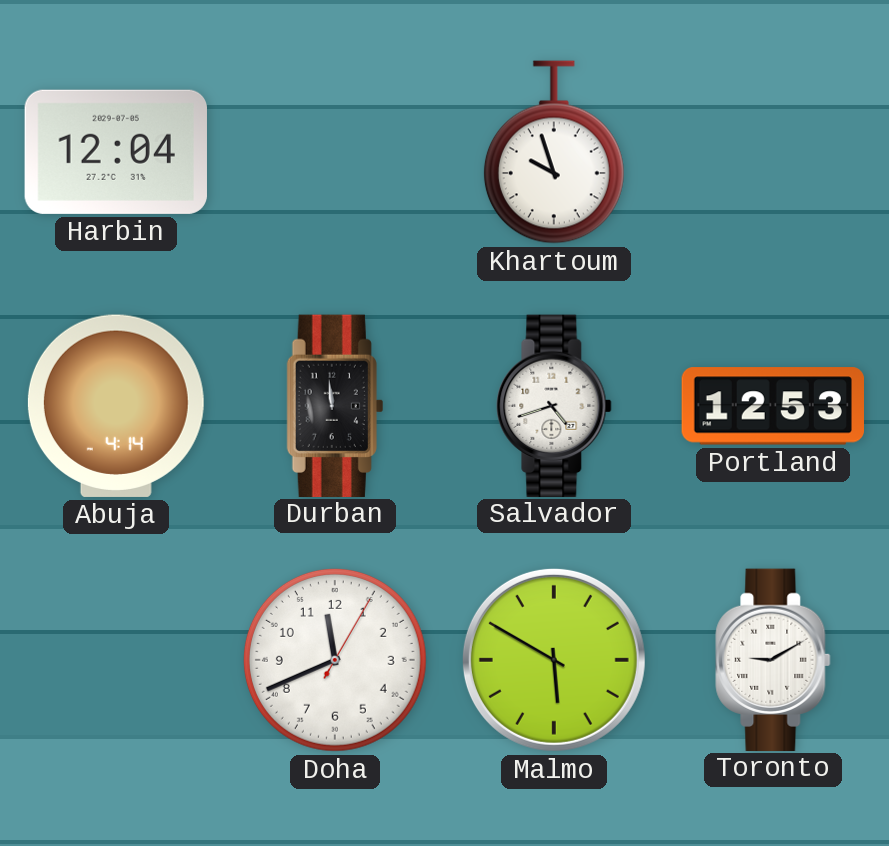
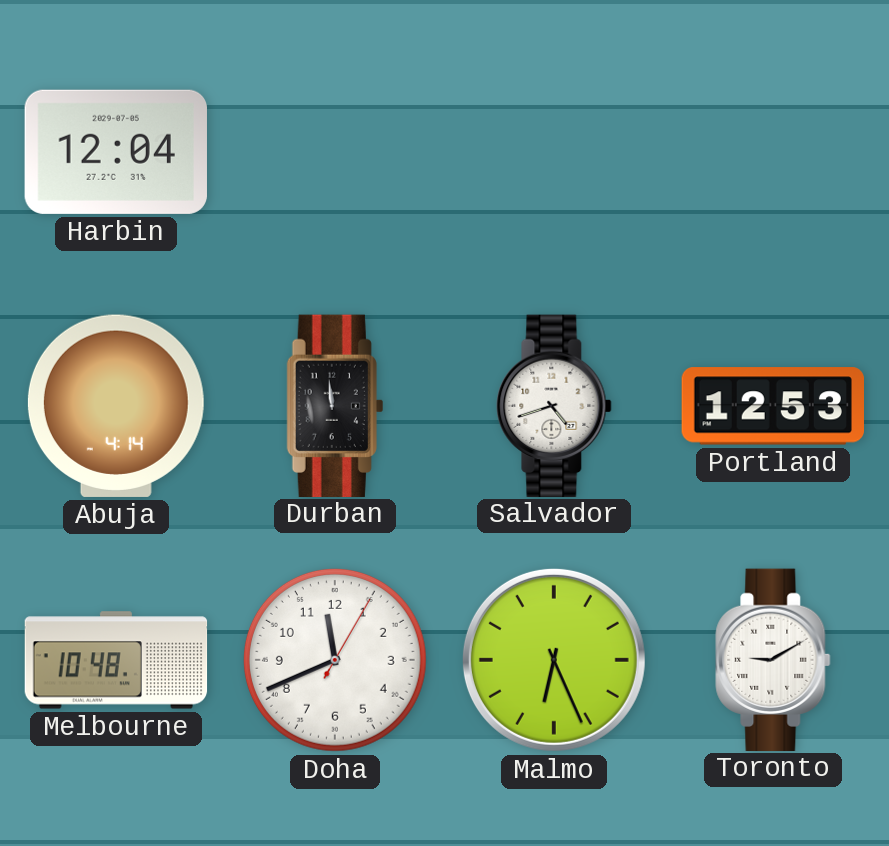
Khartoum: 9:57 -> none (554, 152)
Melbourne: none -> 10:48 (116, 660)
Malmo: 5:50 -> 6:26 (554, 660)
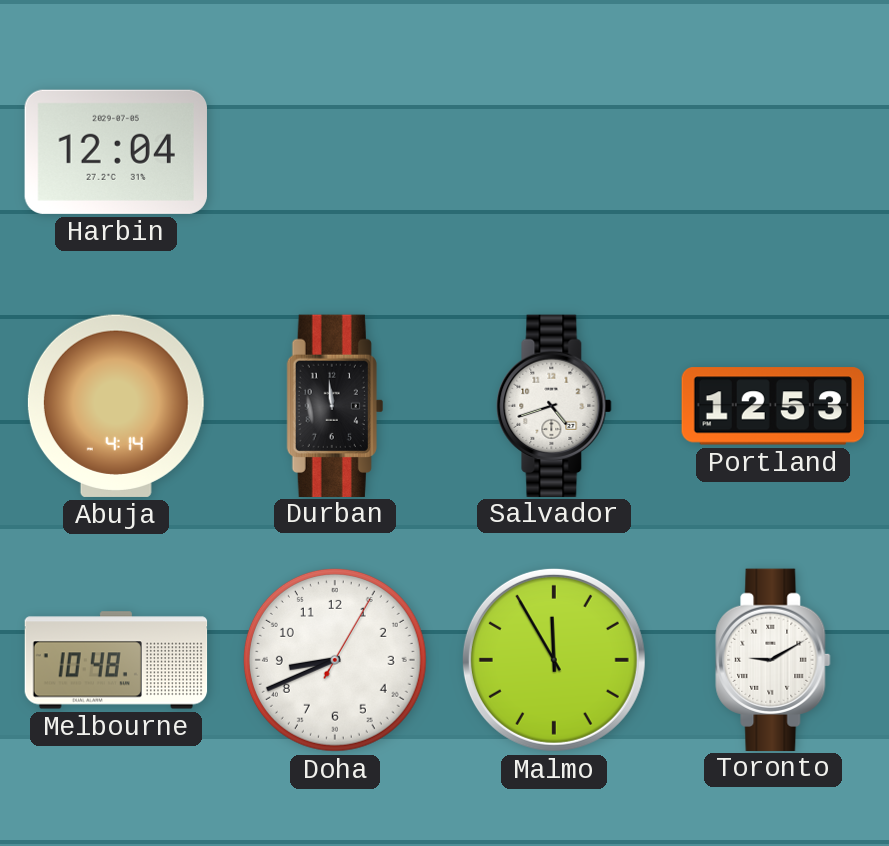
Doha: 11:41 -> 8:41 (335, 660)
Malmo: 6:26 -> 11:55 (554, 660)
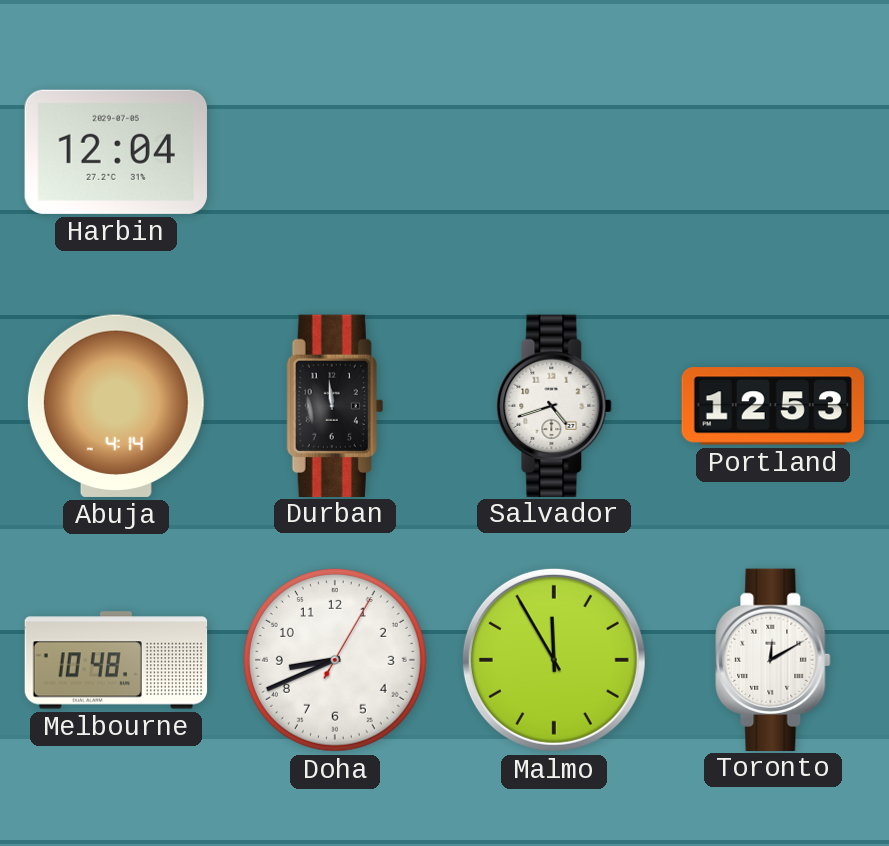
Toronto: 9:10 -> 12:10 (773, 659)
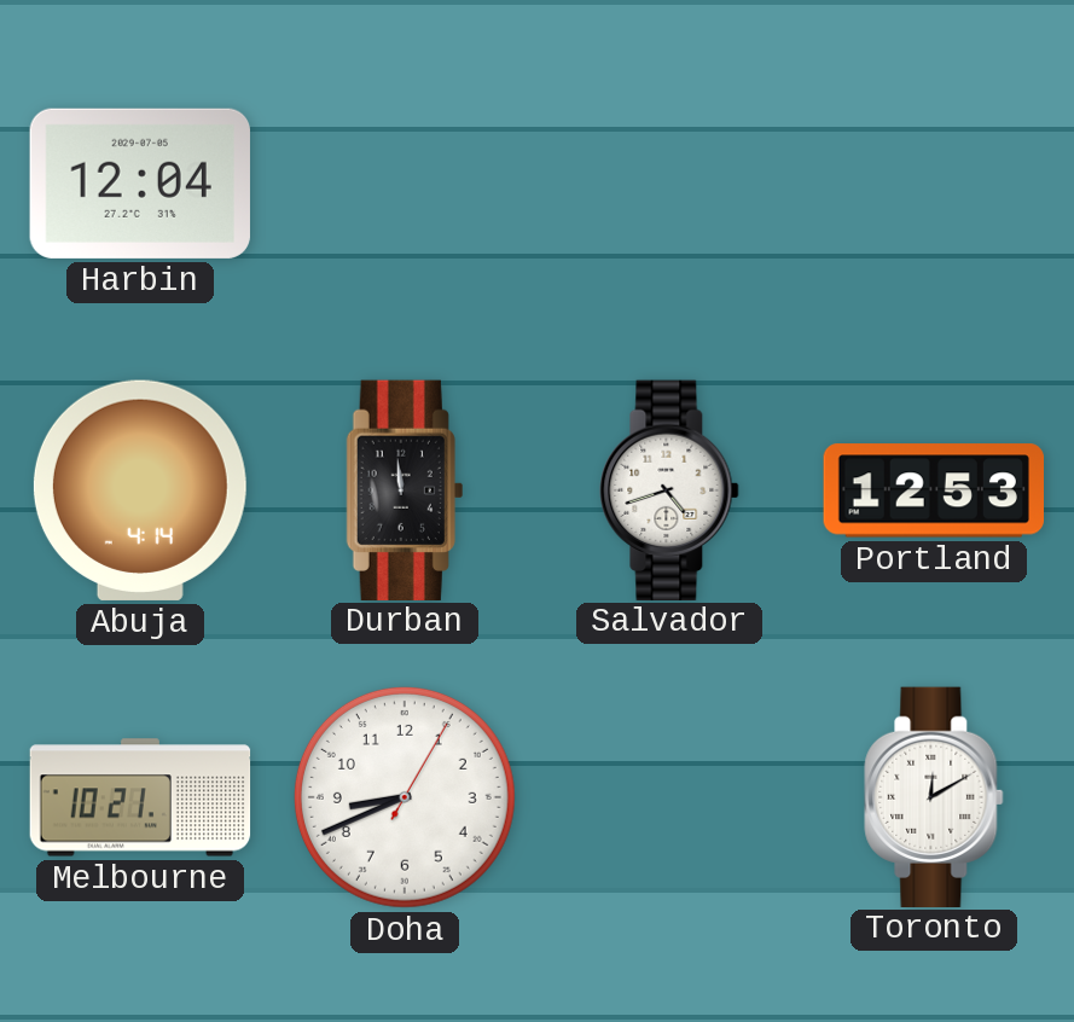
Melbourne: 10:48 -> 10:21 (140, 797)
Malmo: 11:55 -> none (554, 660)
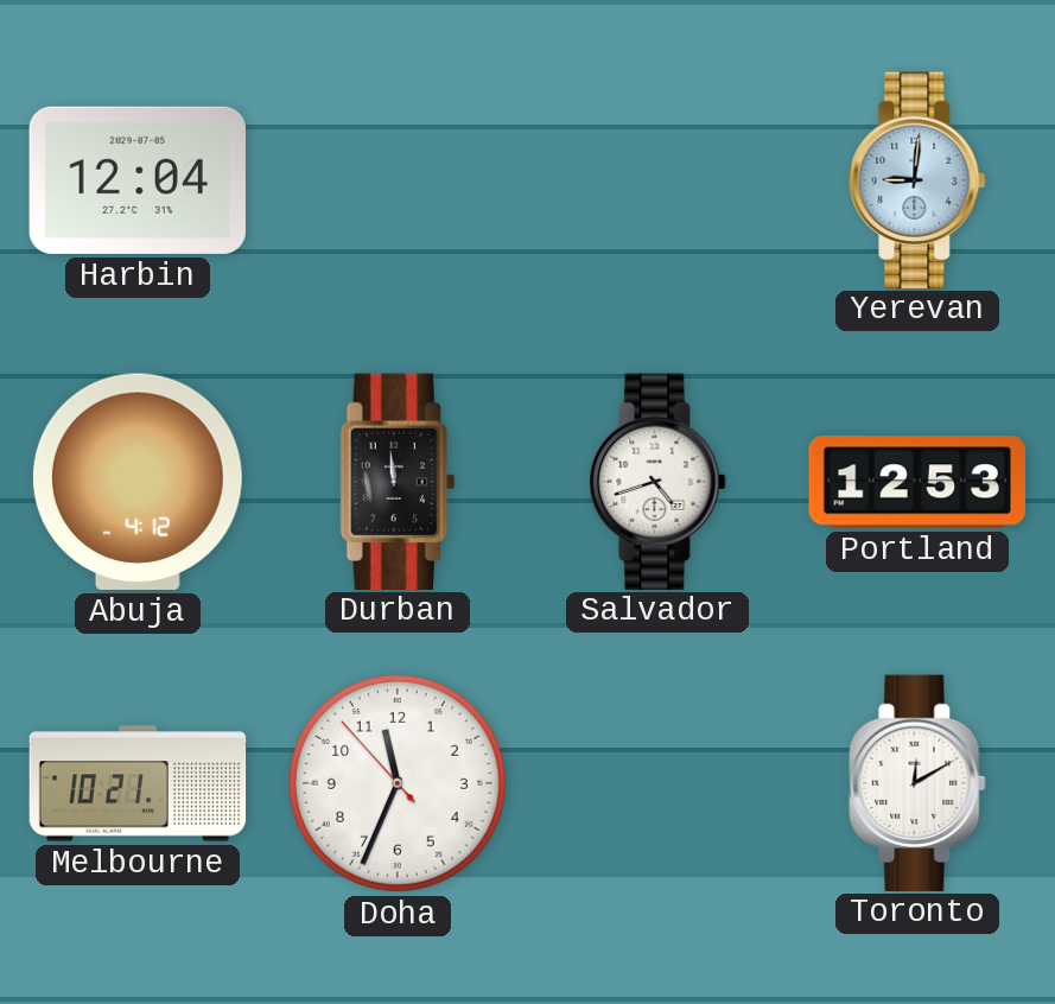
Yerevan: none -> 9:01 (917, 179)
Abuja: 4:14 -> 4:12 (138, 482)
Doha: 8:41 -> 11:33 (398, 783)
